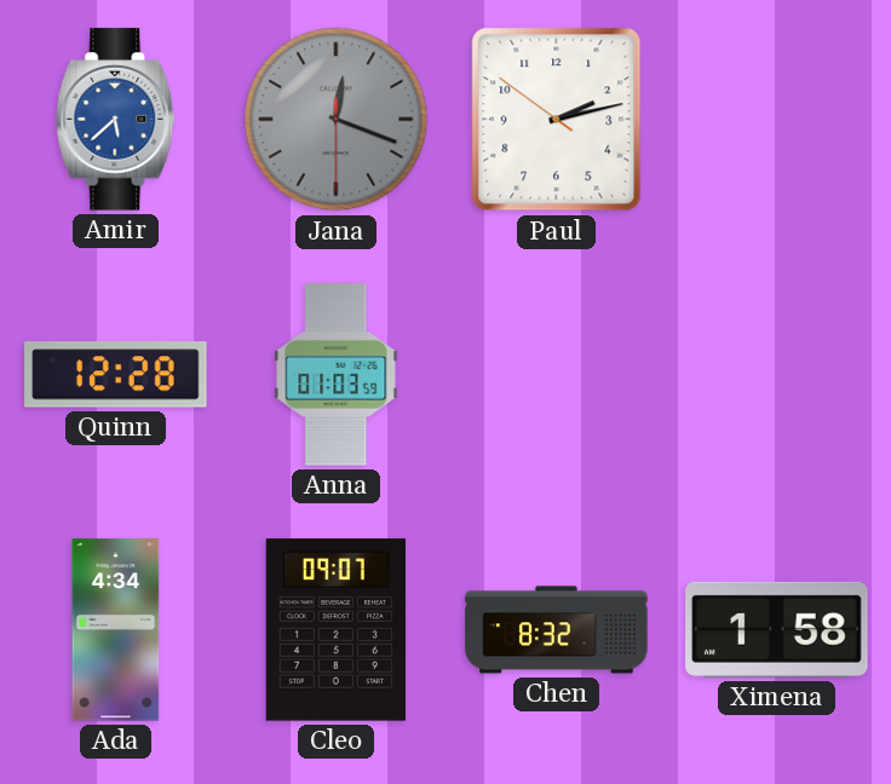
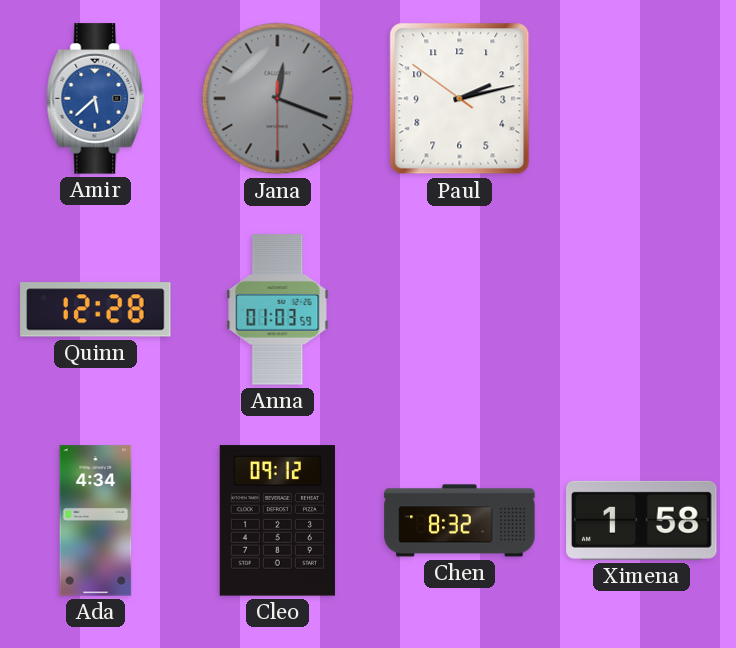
Cleo: 09:07 -> 09:12 (277, 521)
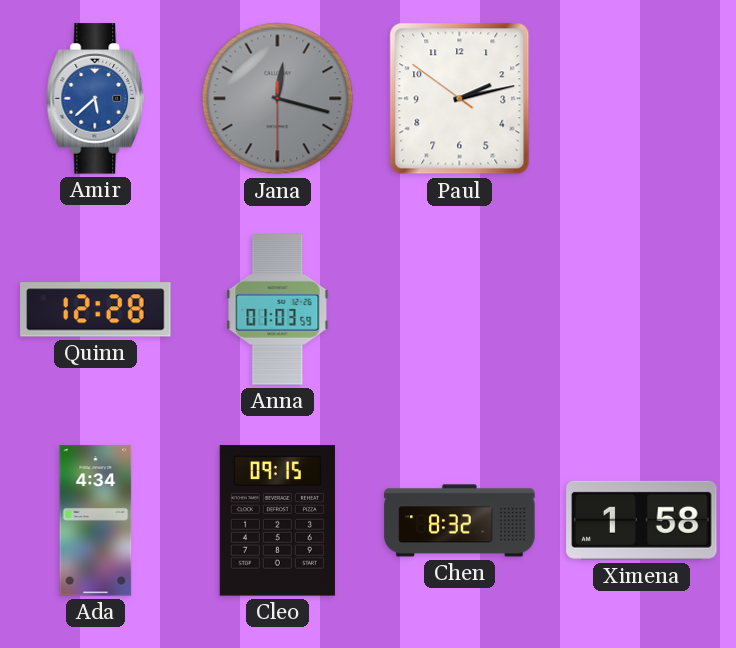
Jana: 12:18 -> 12:17 (278, 99)
Cleo: 09:12 -> 09:15 (277, 521)
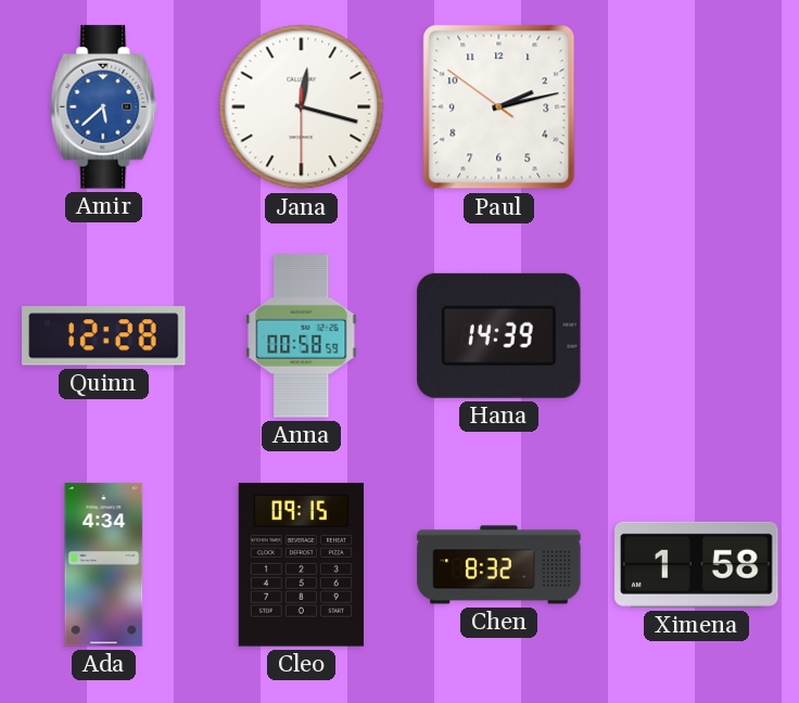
Jana dial: grey -> white (302, 107)
Anna: 01:03 -> 00:58 (302, 336)
Hana: none -> 14:39 (499, 335)
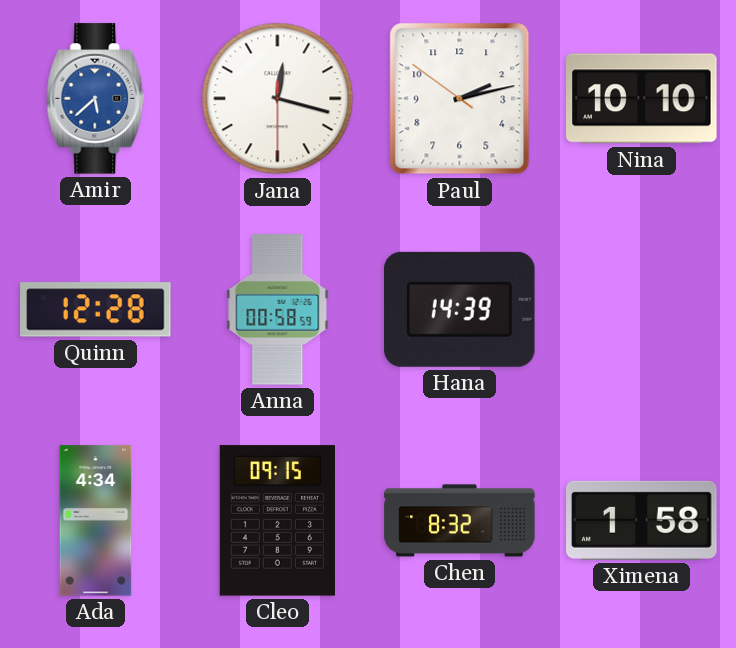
Nina: none -> 10:10 (642, 99)
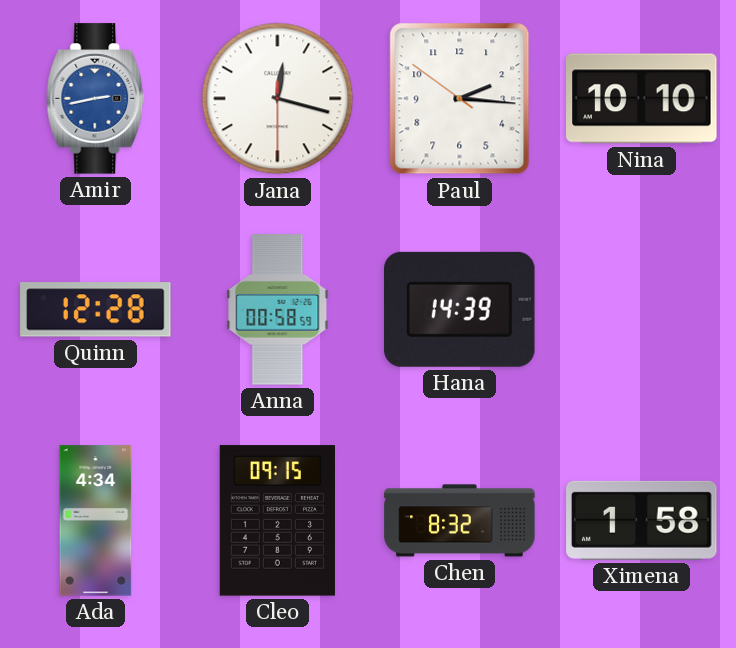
Amir: 5:38 -> 2:43 (96, 99)
Paul: 2:12 -> 2:15 (460, 99)
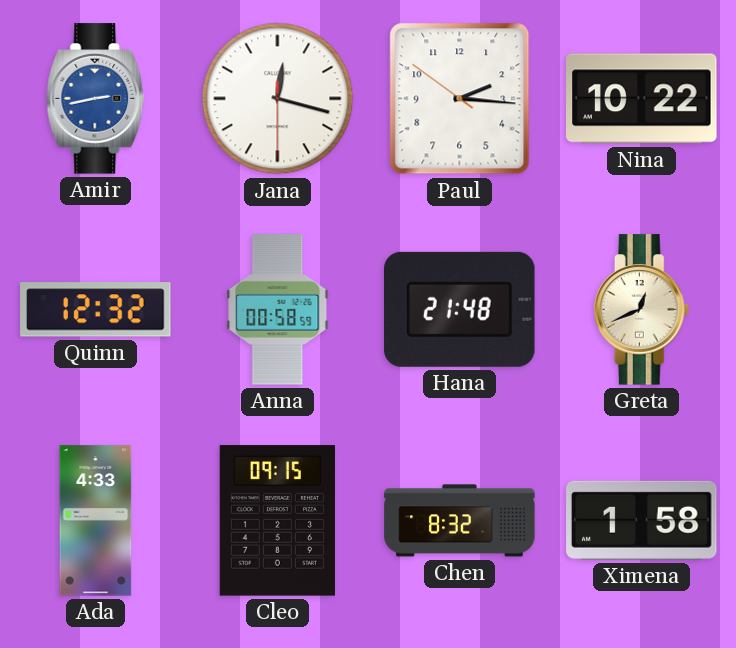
Nina: 10:10 -> 10:22 (642, 99)
Quinn: 12:28 -> 12:32 (96, 310)
Hana: 14:39 -> 21:48 (460, 309)
Greta: none -> 12:41 (642, 310)
Ada: 4:34 -> 4:33 (96, 521)
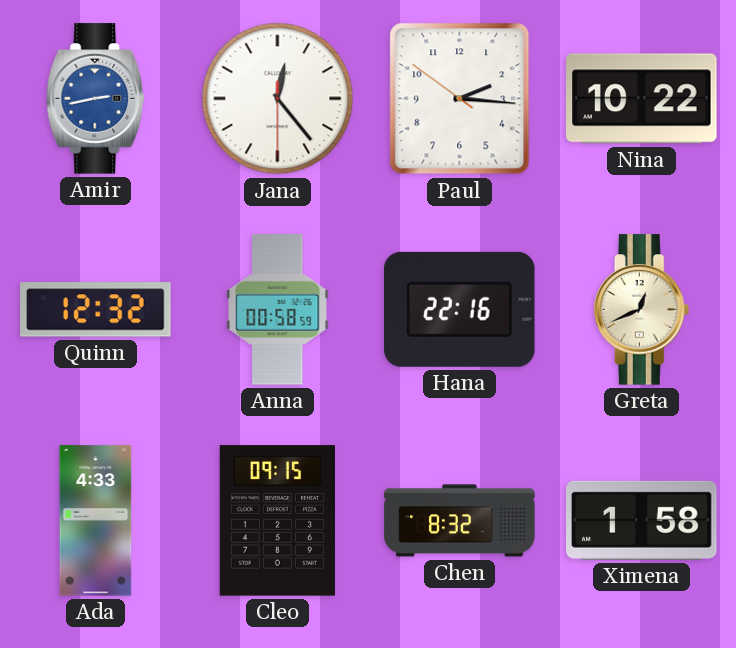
Jana: 12:17 -> 12:23 (278, 99)
Hana: 21:48 -> 22:16 (460, 309)
